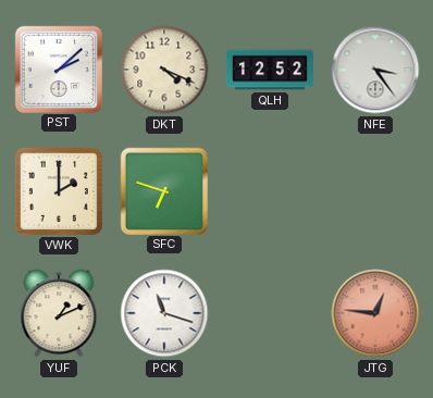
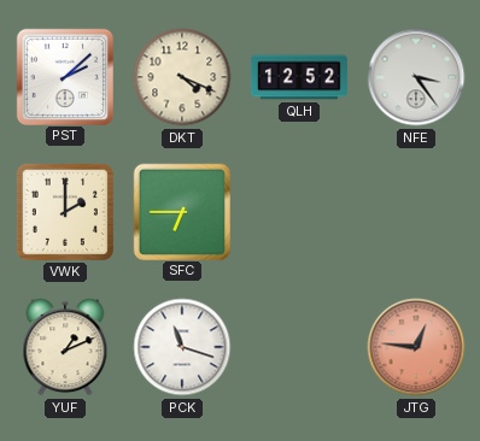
SFC: 6:48 -> 6:45 (181, 211)
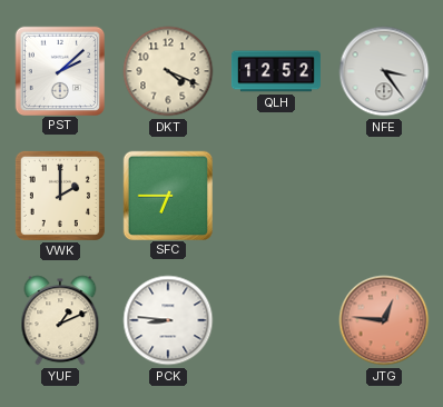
PCK: 11:18 -> 8:46 (168, 320)
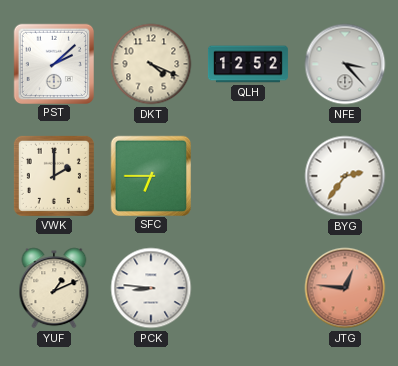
NFE: 3:24 -> 3:23 (345, 64)
BYG: none -> 2:36 (345, 176)
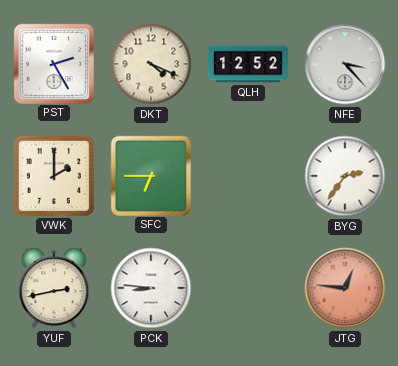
PST: 2:08 -> 2:25 (53, 63)
YUF: 1:11 -> 2:43 (54, 288)
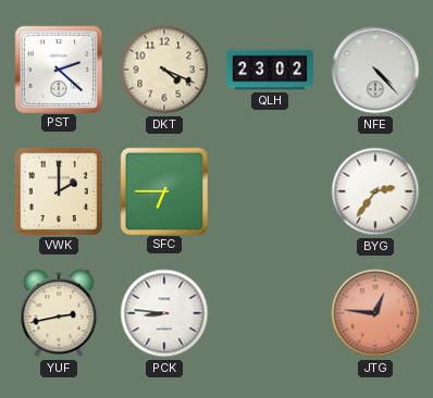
PST: 2:25 -> 2:22 (58, 69)
QLH: 12:52 -> 23:02 (270, 70)
NFE: 3:23 -> 4:23 (375, 70)
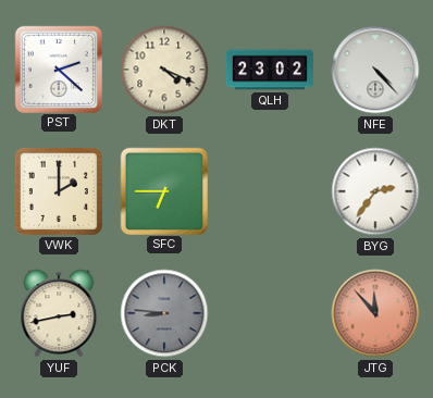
PCK dial: white -> grey (164, 313)
JTG: 12:46 -> 11:53 (375, 313)
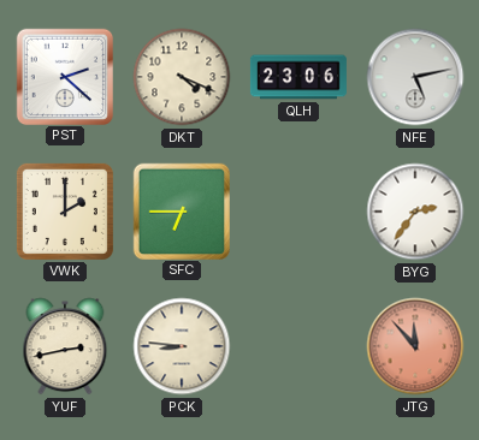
QLH: 23:02 -> 23:06 (298, 77)
NFE: 4:23 -> 5:13 (415, 77)
PCK dial: grey -> cream (182, 346)
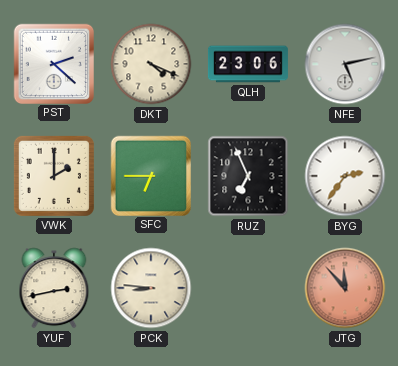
RUZ: none -> 6:56 (248, 176)
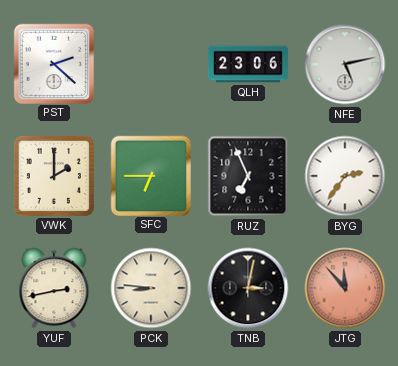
DKT: 4:19 -> none (151, 64)
TNB: none -> 3:02 (248, 288)
